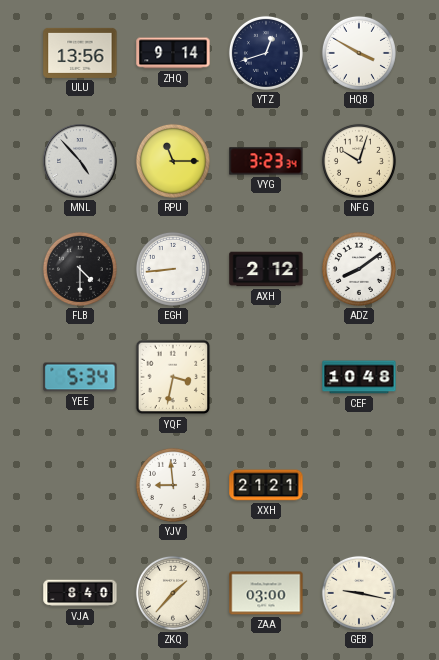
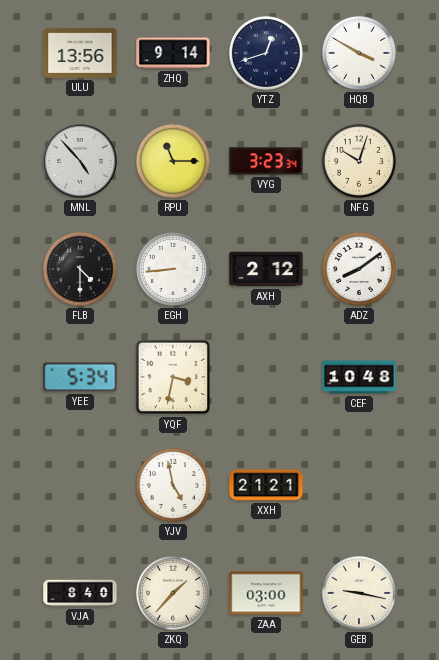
YJV: 8:59 -> 4:58 (173, 485)
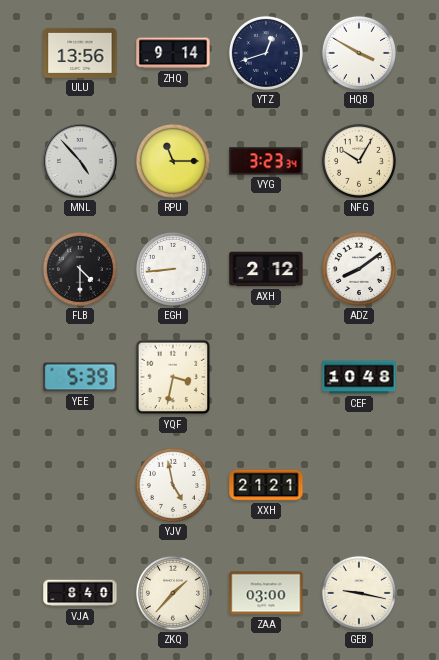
NFG: 10:03 -> 10:05 (359, 161)
YEE: 5:34 -> 5:39 (80, 377)
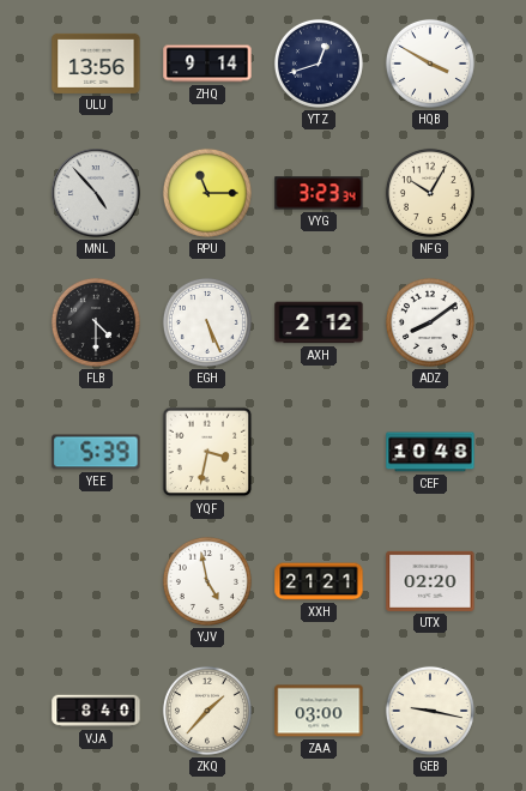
EGH: 8:44 -> 5:26 (207, 322)
UTX: none -> 02:20 (430, 581)
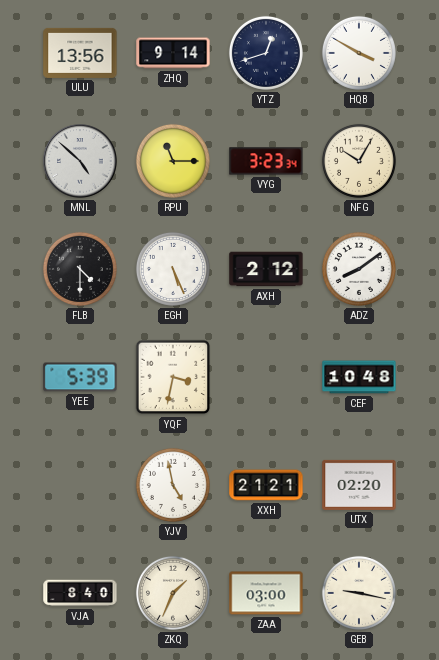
MNL: 4:53 -> 4:52 (80, 161)
ZKQ: 1:37 -> 1:34 (173, 593)
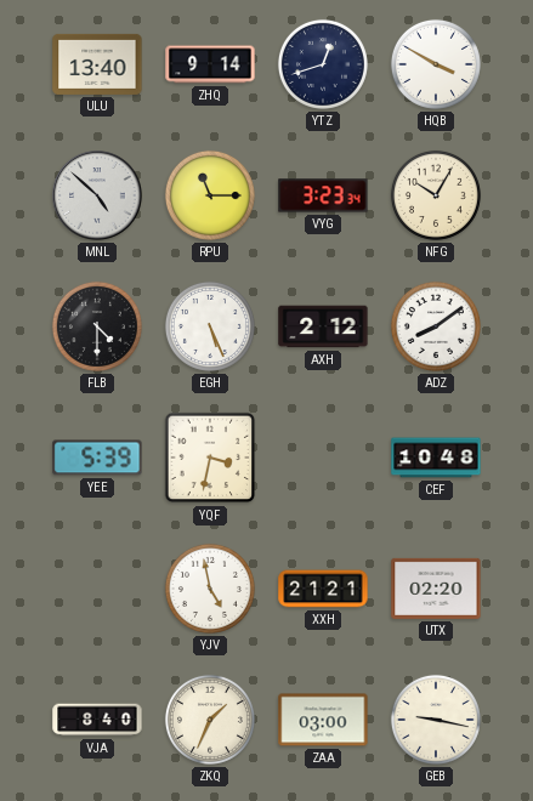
ULU: 13:56 -> 13:40 (97, 64)
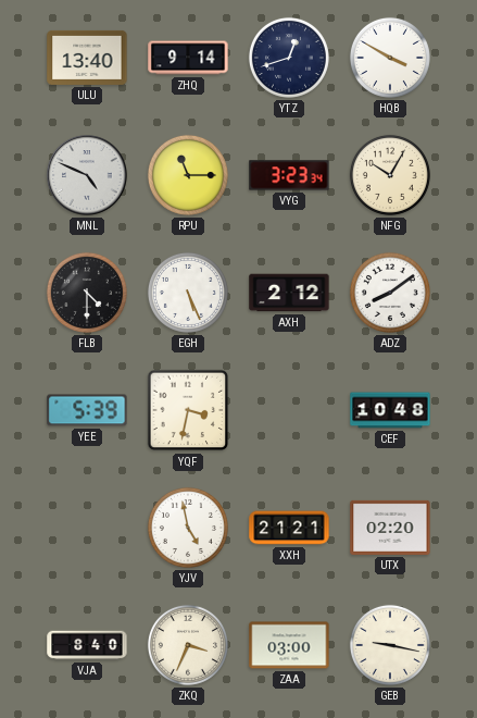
MNL: 4:52 -> 4:49 (87, 175)
ZKQ: 1:34 -> 3:34 (188, 645)
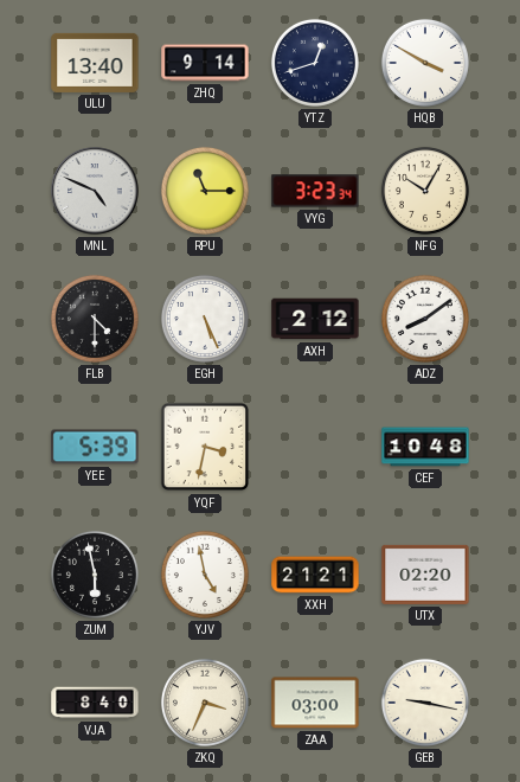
ZUM: none -> 5:58 (95, 575)
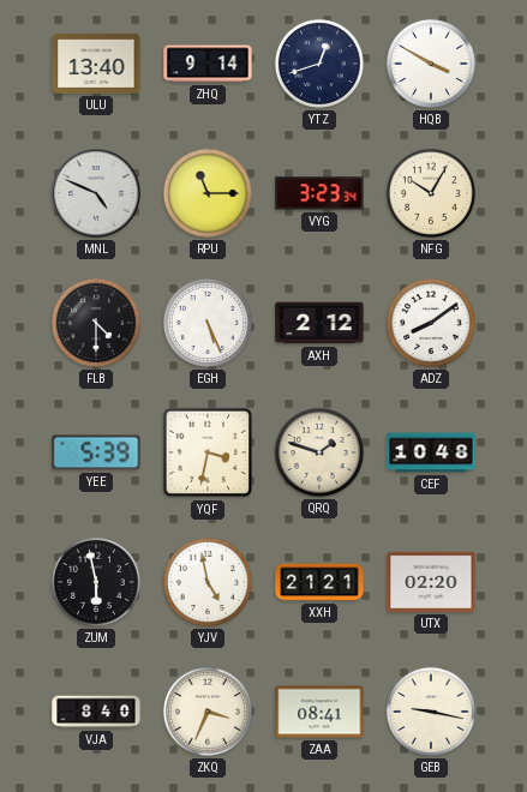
QRQ: none -> 1:48 (319, 452)
ZAA: 03:00 -> 08:41 (319, 712)
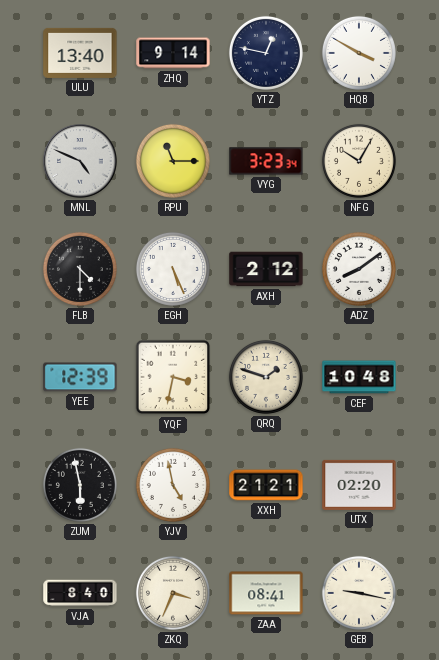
YTZ: 12:42 -> 12:47 (266, 53)
YEE: 5:39 -> 12:39 (80, 377)
